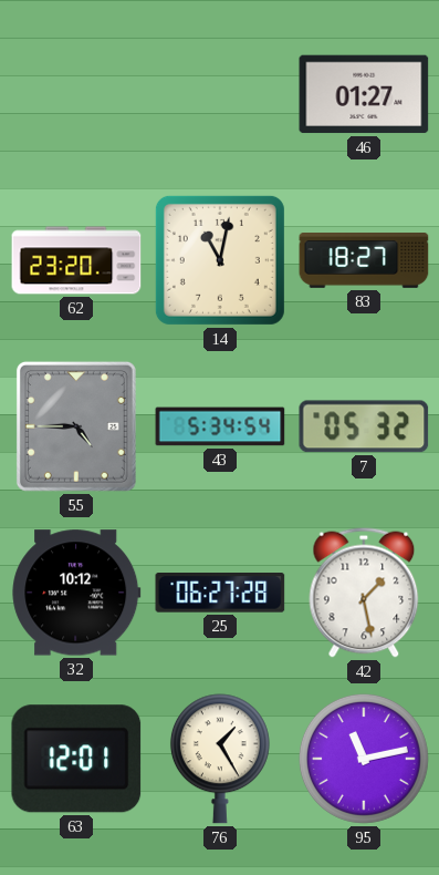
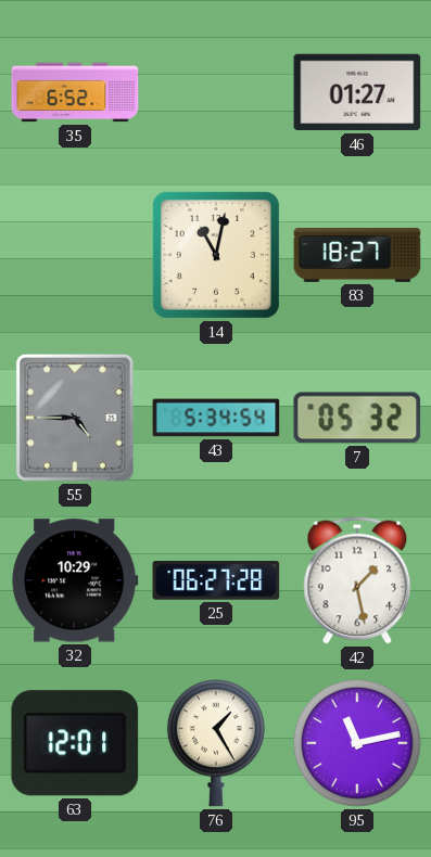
35: none -> 6:52 (75, 92)
62: 23:20 -> none (76, 260)
32: 10:12 -> 10:29 (75, 580)
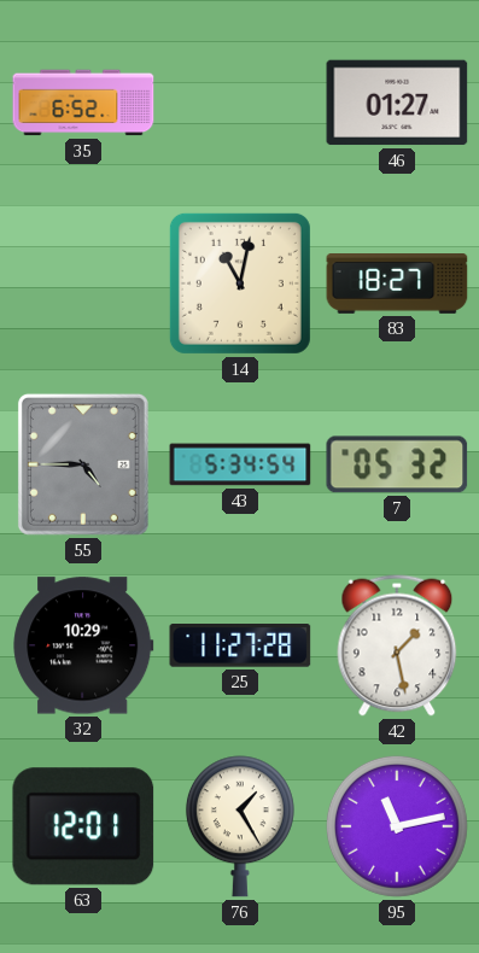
25: 06:27 -> 11:27 (240, 645)
